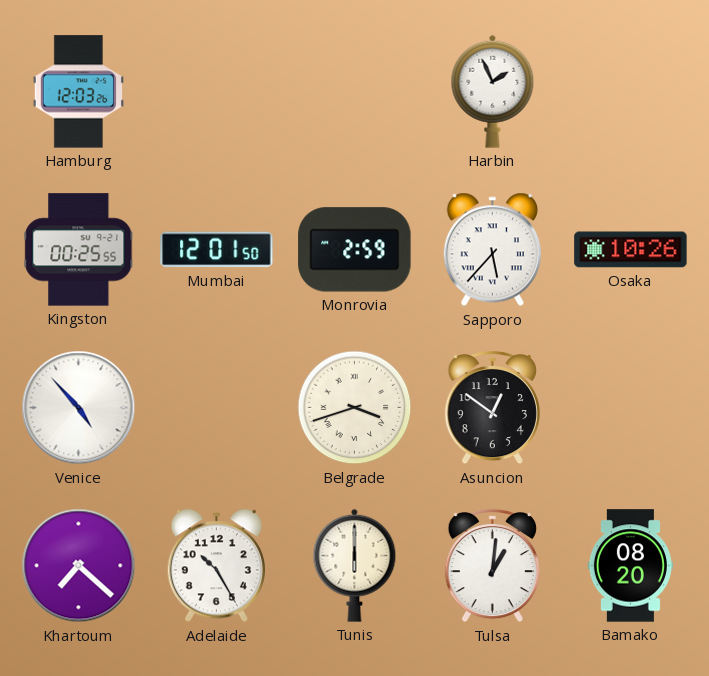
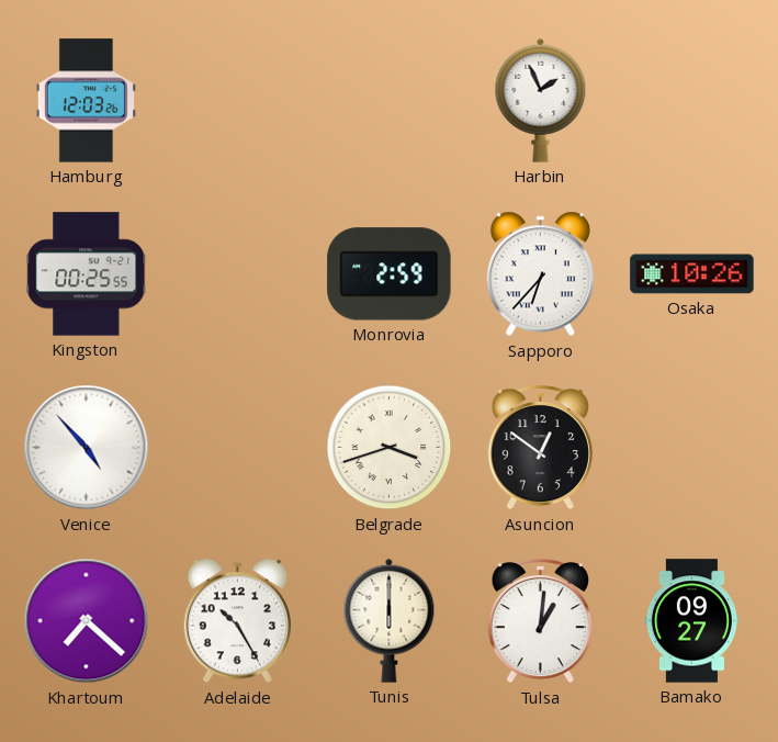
Mumbai: 12:01 -> none (217, 250)
Sapporo: 5:37 -> 6:37 (540, 274)
Bamako: 08:20 -> 09:27 (691, 621)
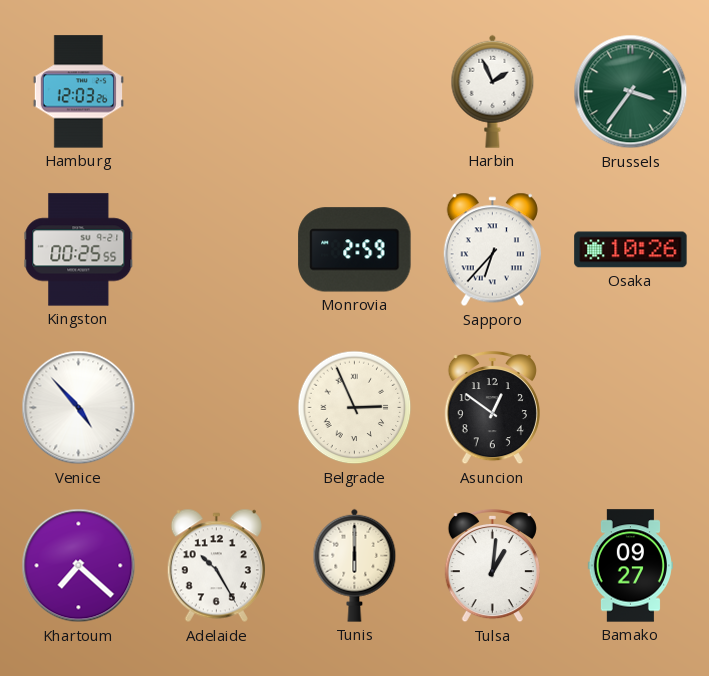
Brussels: none -> 3:36 (631, 92)
Belgrade: 3:42 -> 2:56 (355, 408)
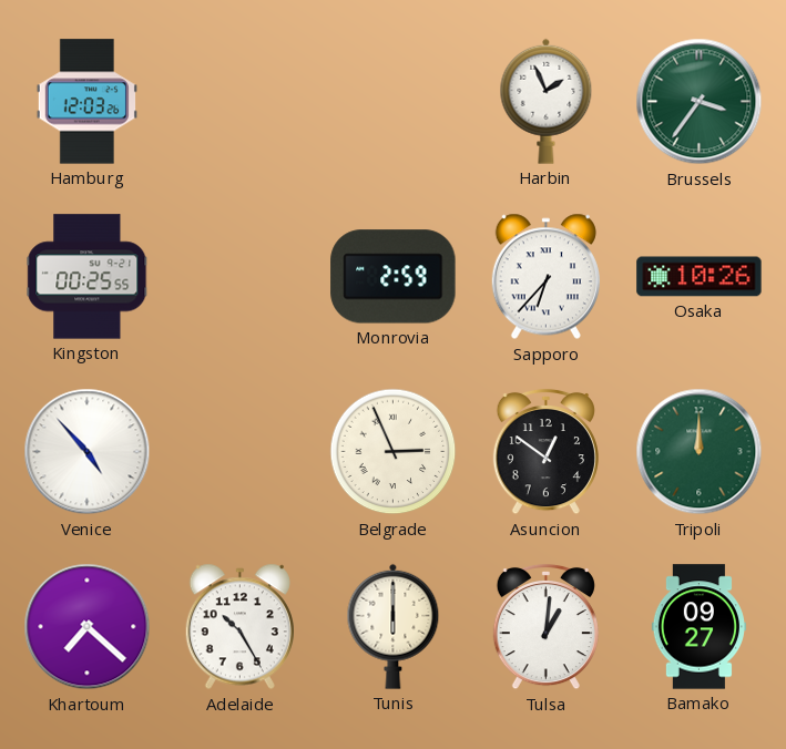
Tripoli: none -> 12:00 (700, 452)
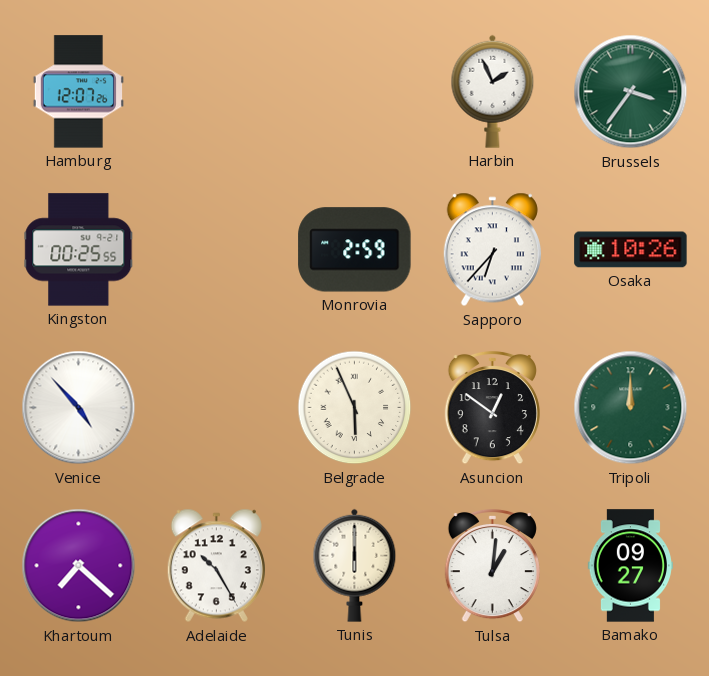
Hamburg: 12:03 -> 12:07 (78, 92)
Belgrade: 2:56 -> 5:56 (355, 408)
